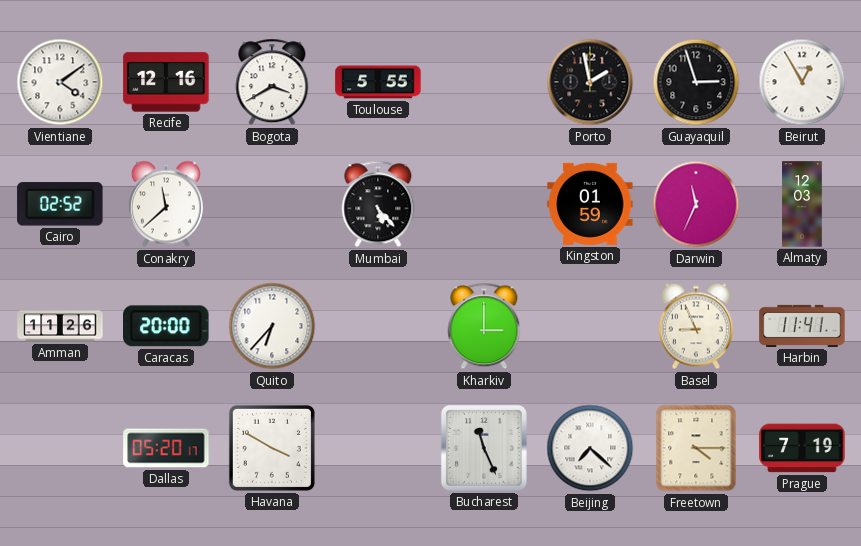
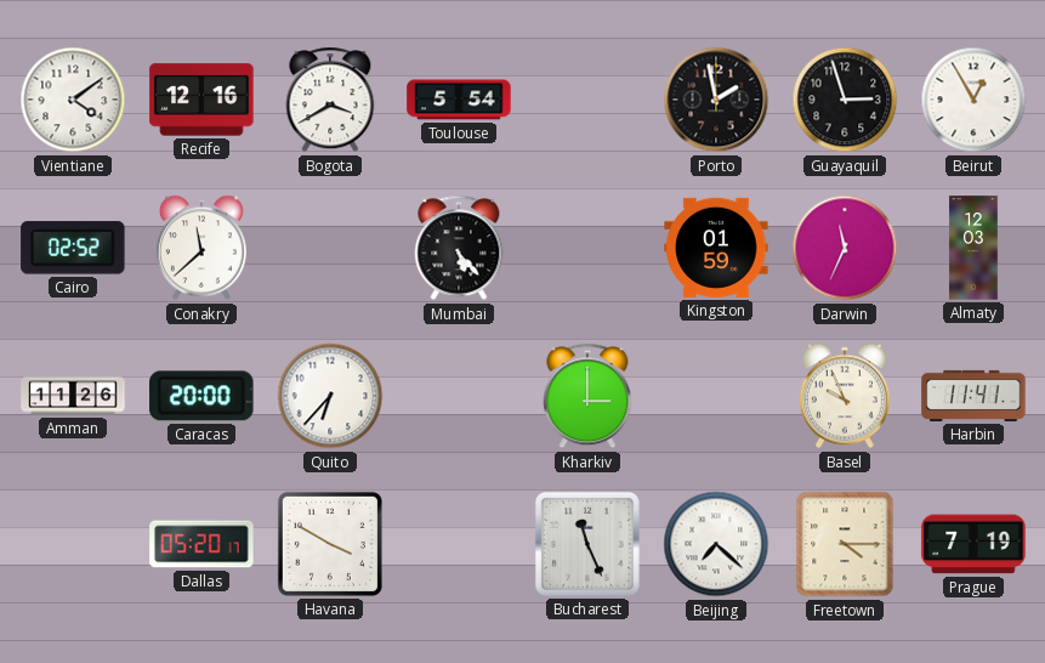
Toulouse: 5:55 -> 5:54 (459, 100)
Basel: 8:56 -> 9:56 (845, 396)
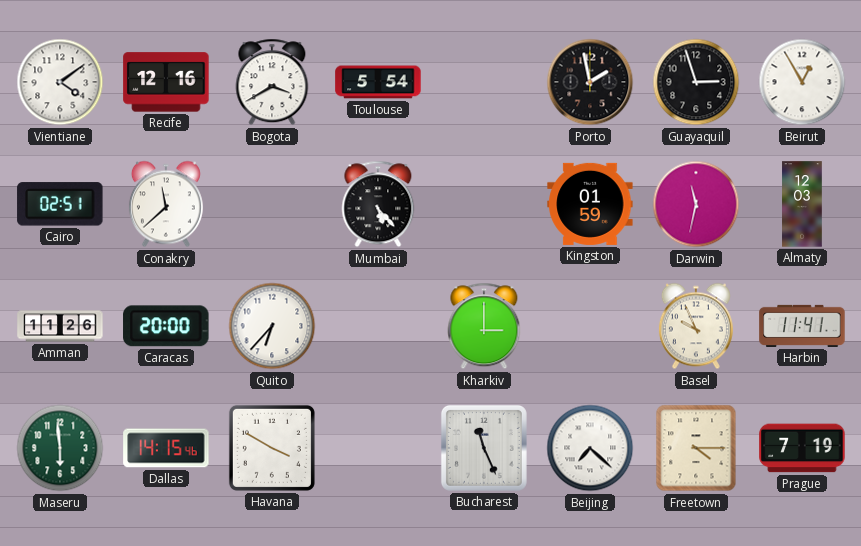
Cairo: 02:52 -> 02:51 (60, 204)
Darwin: 11:34 -> 11:32 (696, 204)
Maseru: none -> 5:59 (60, 448)
Dallas: 05:20 -> 14:15 (166, 448)
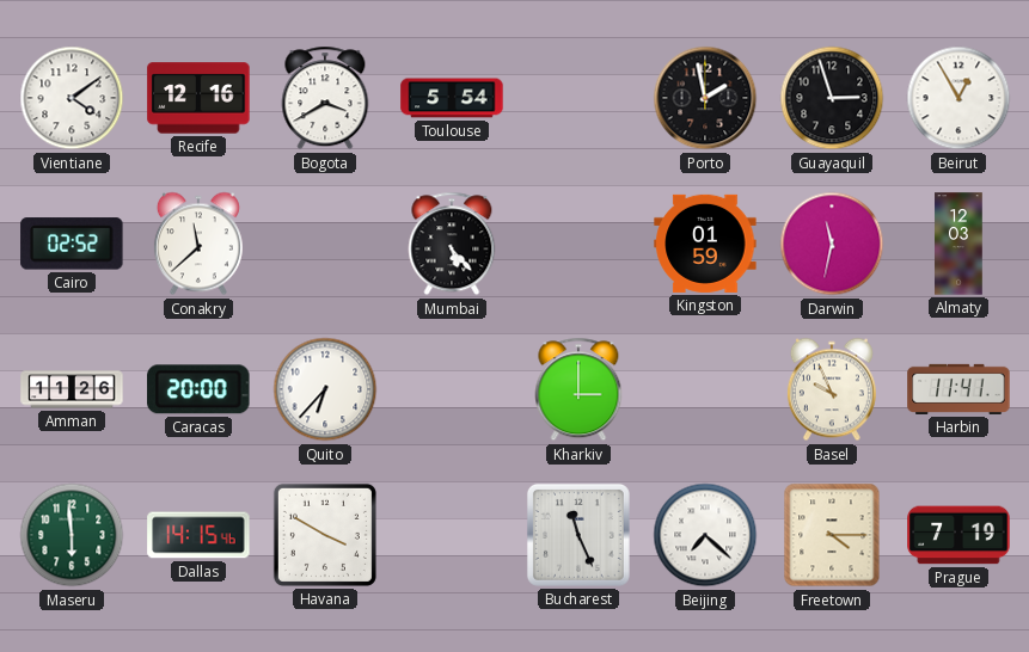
Cairo: 02:51 -> 02:52 (72, 244)
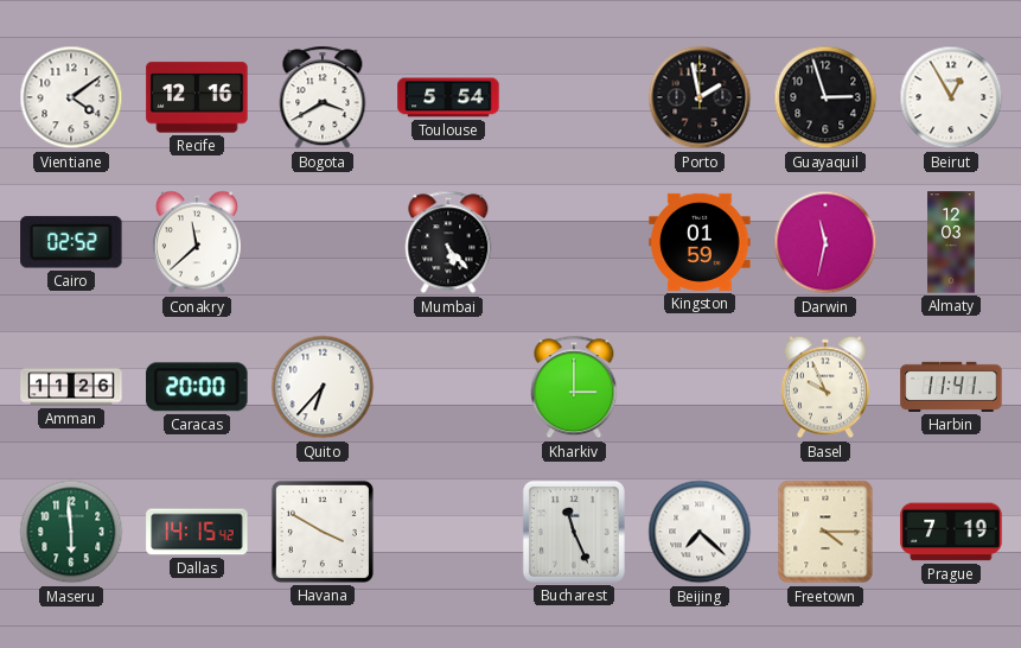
Dallas: 14:15:46 -> 14:15:42 (197, 532)
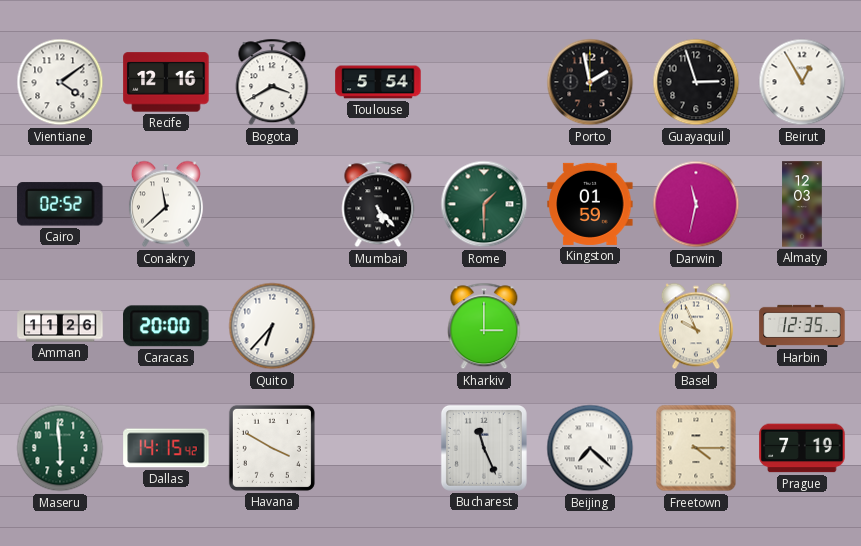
Rome: none -> 1:30 (484, 204)
Harbin: 11:41 -> 12:35 (802, 326)
